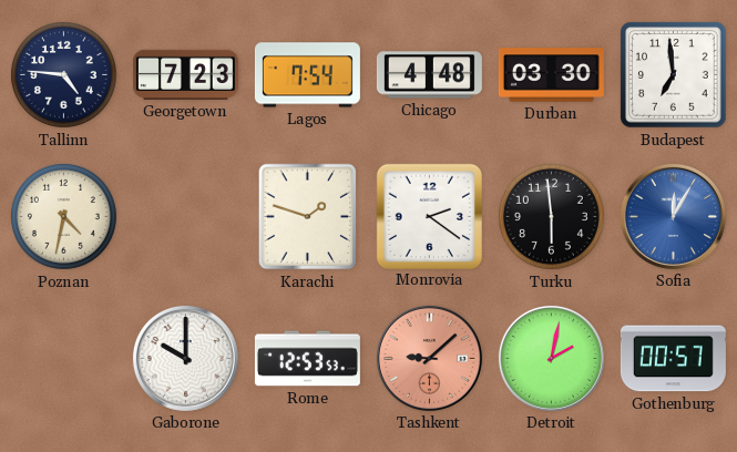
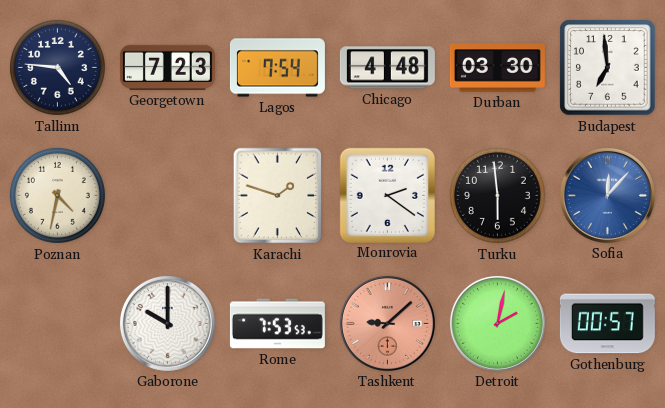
Sofia: 12:05 -> 12:07 (607, 195)
Rome: 12:53 -> 7:53 (277, 324)
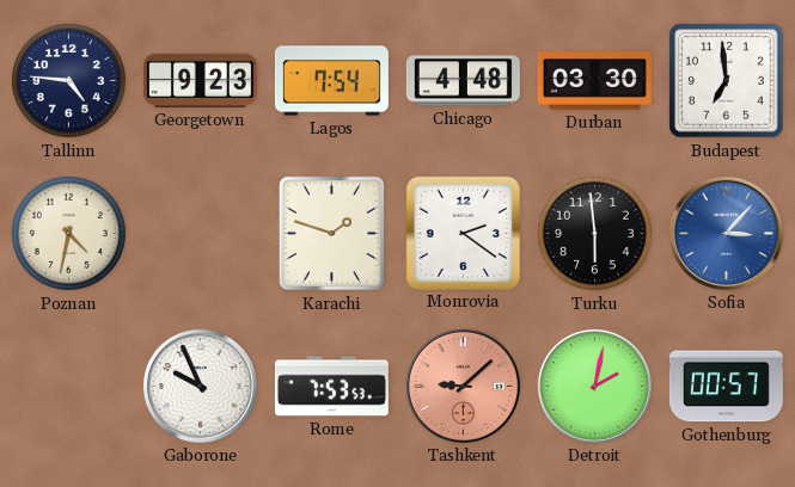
Georgetown: 7:23 -> 9:23 (200, 80)
Sofia: 12:07 -> 3:07 (726, 233)
Gaborone: 10:00 -> 9:56 (200, 386)
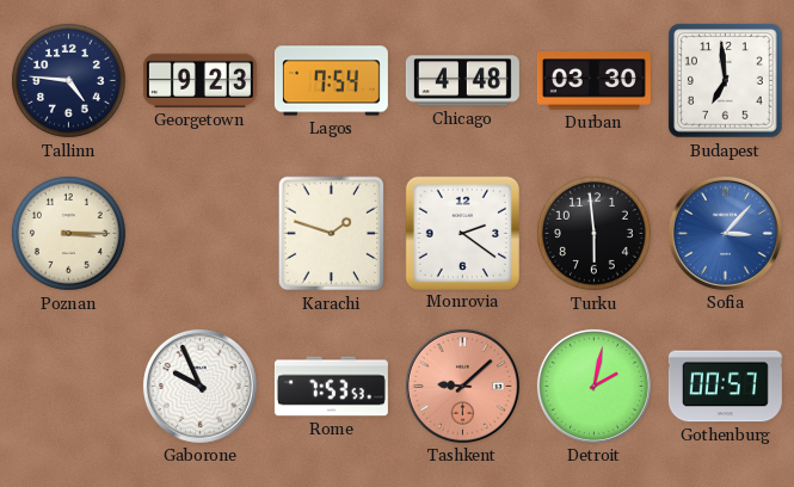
Poznan: 4:32 -> 3:15 (68, 233)
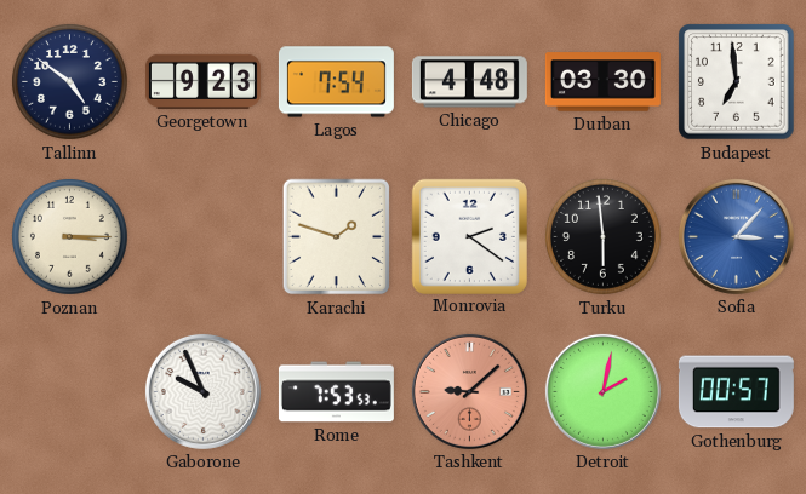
Tallinn: 4:46 -> 4:51 (69, 81)
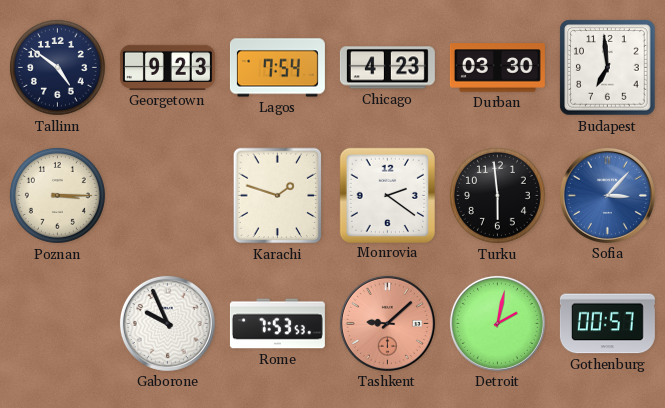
Chicago: 4:48 -> 4:23 (387, 68)
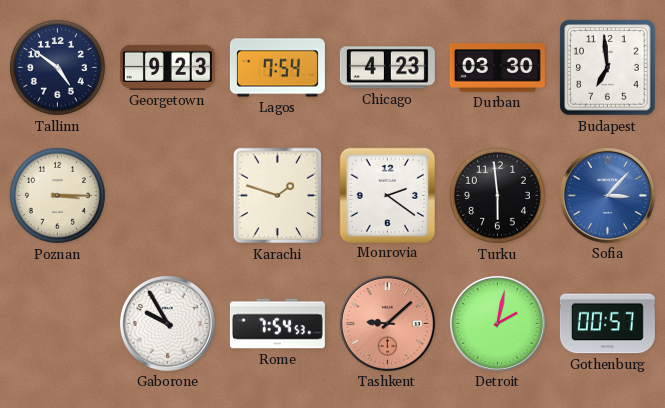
Gaborone: 9:56 -> 9:55 (167, 323)
Rome: 7:53 -> 7:54 (277, 324)
